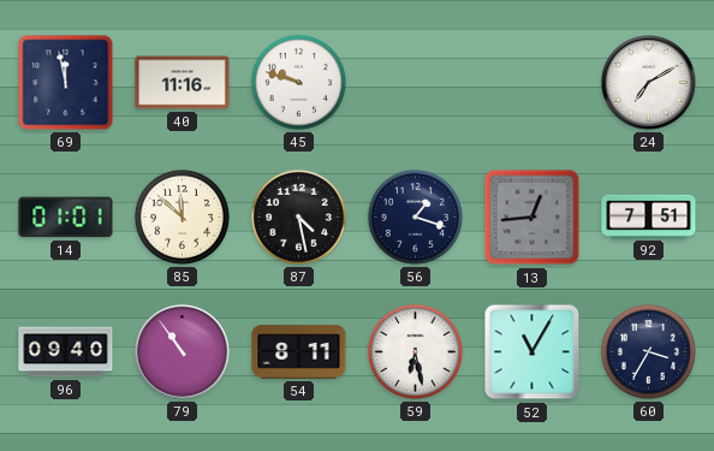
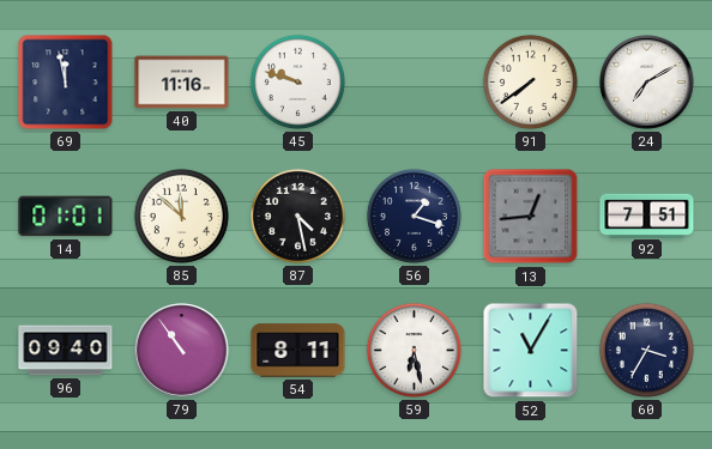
91: none -> 7:39 (530, 81)
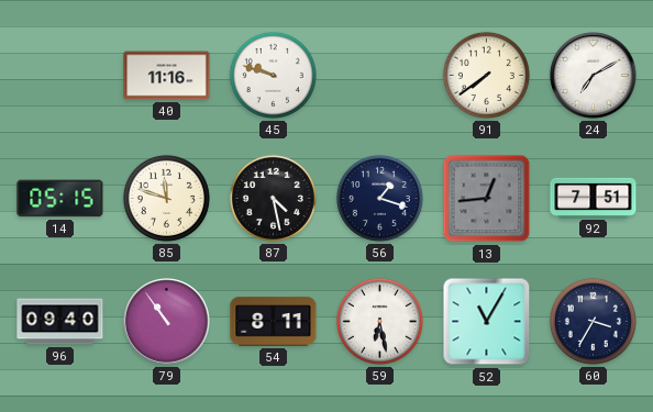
69: 11:58 -> none (66, 83)
14: 01:01 -> 05:15 (60, 199)
85: 11:52 -> 11:48 (166, 198)
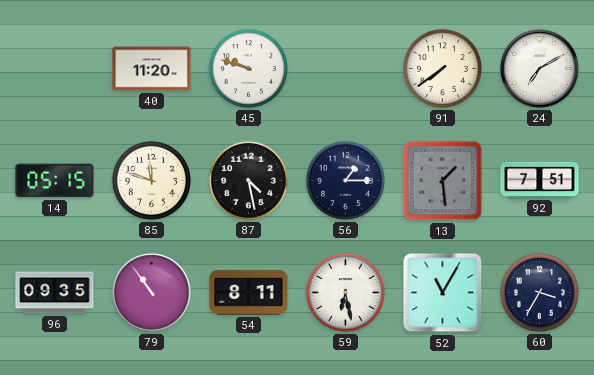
40: 11:16 -> 11:20 (152, 69)
56: 1:18 -> 1:15 (345, 180)
13: 12:44 -> 1:29 (443, 181)
96: 09:40 -> 09:35 (55, 293)
